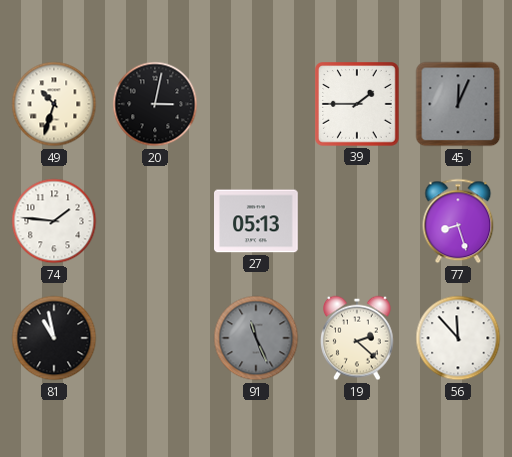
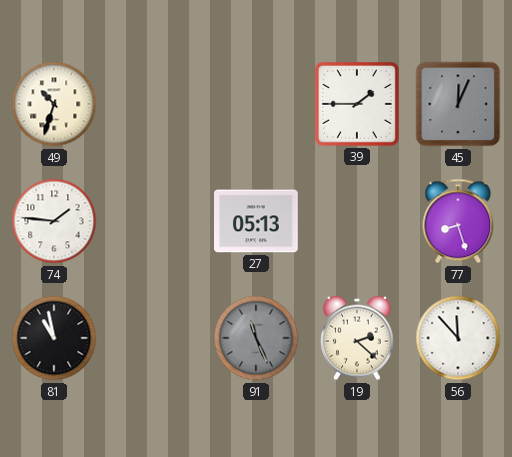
20: 3:02 -> none (155, 104)
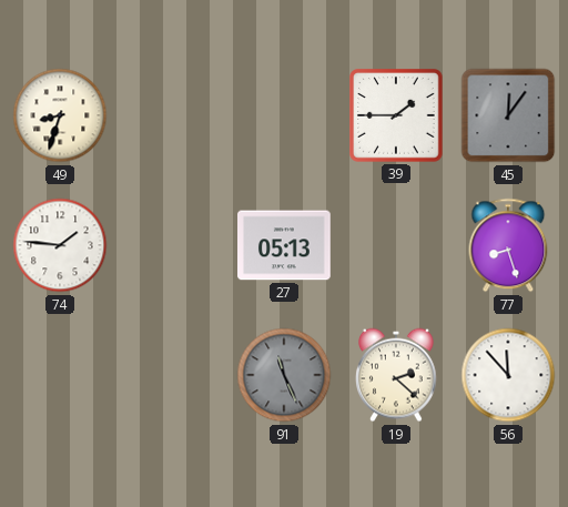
49: 10:33 -> 8:33 (60, 115)
45: 12:04 -> 12:06 (508, 115)
81: 10:58 -> none (54, 338)
